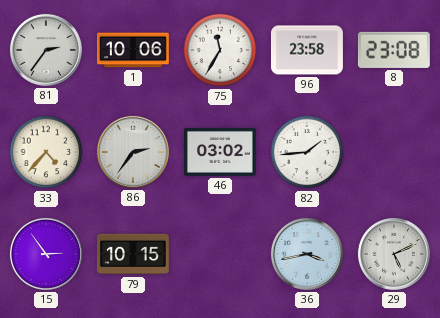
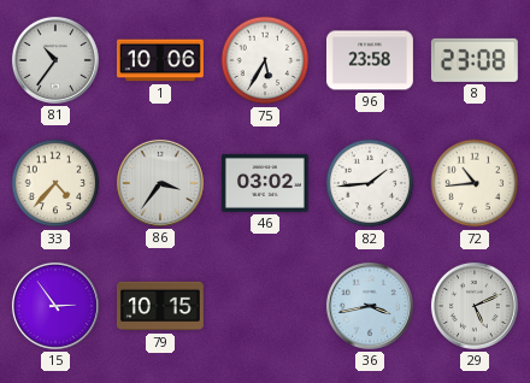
81: 2:36 -> 10:36 (55, 60)
75: 11:35 -> 5:35 (265, 60)
86: 2:36 -> 3:36 (160, 183)
72: none -> 10:44 (475, 183)
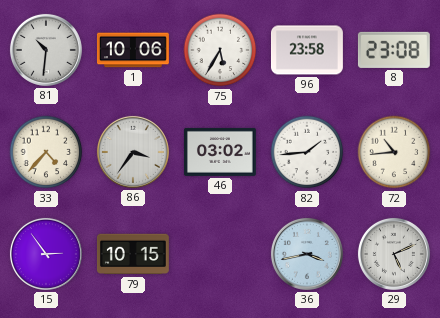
81: 10:36 -> 10:31 (46, 50)
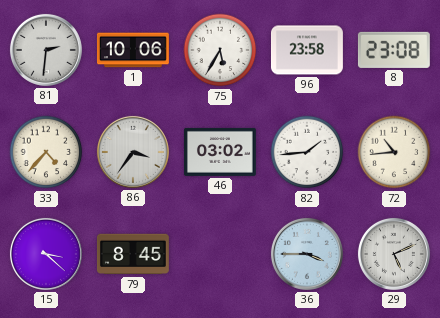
81: 10:31 -> 2:31 (46, 50)
15: 2:54 -> 3:22 (46, 254)
79: 10:15 -> 8:45 (133, 254)
36: 3:43 -> 3:45 (307, 254)
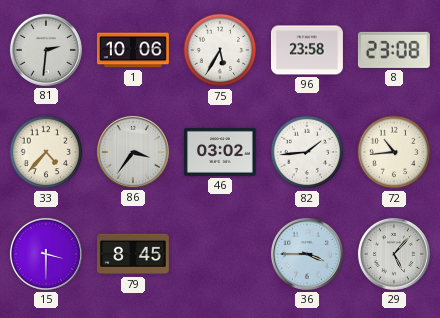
15: 3:22 -> 3:30 (46, 254)
29: 5:11 -> 5:07 (394, 254)
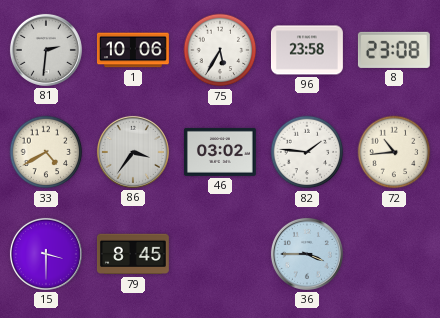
33: 4:37 -> 4:40 (46, 152)
82: 1:44 -> 1:46 (307, 152)
29: 5:07 -> none (394, 254)
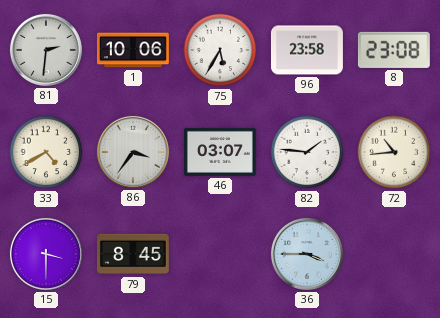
46: 03:02 -> 03:07 (220, 152)
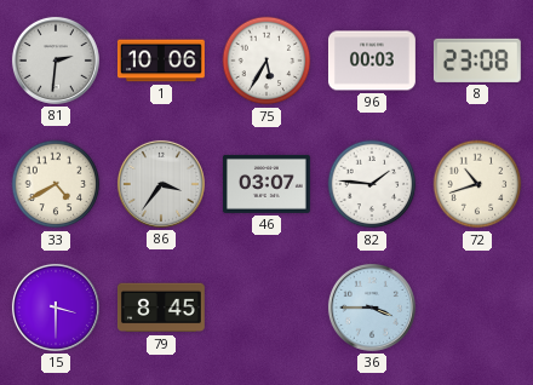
96: 23:58 -> 00:03 (372, 61)
72: 10:44 -> 10:42 (477, 184)
